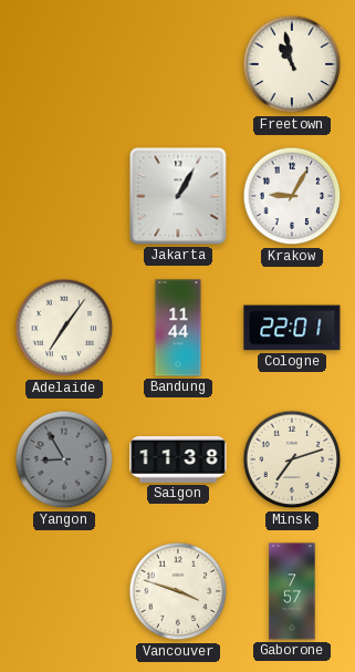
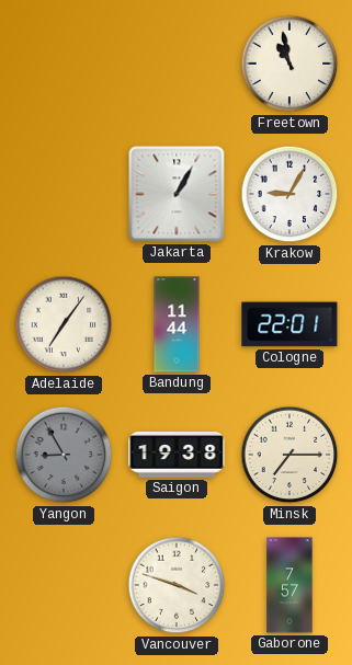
Saigon: 11:38 -> 19:38 (177, 455)
Minsk: 7:12 -> 7:15 (289, 455)
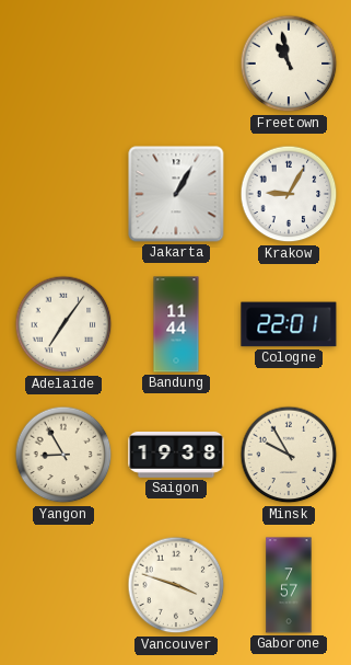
Yangon dial: grey -> cream (63, 455)
Minsk: 7:15 -> 9:55 (289, 455)
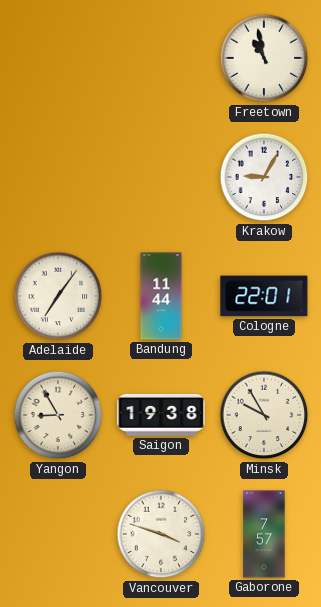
Jakarta: 1:05 -> none (176, 194)
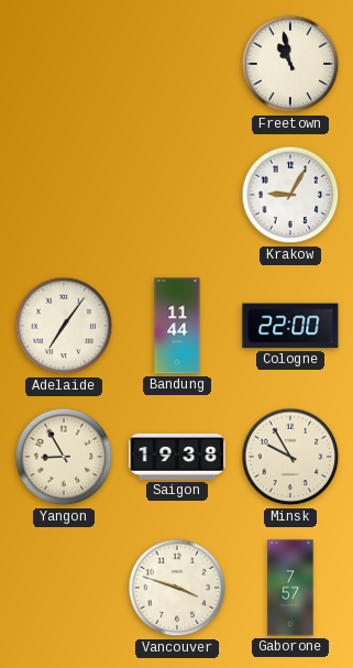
Cologne: 22:01 -> 22:00 (290, 326)
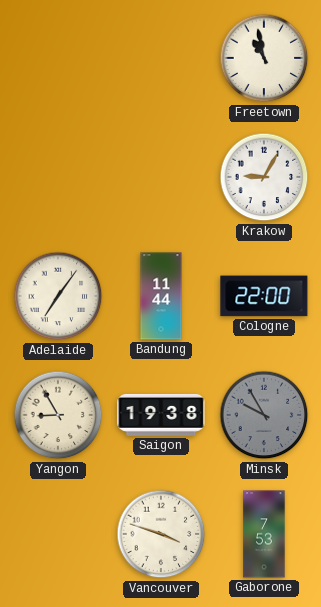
Minsk dial: cream -> grey (264, 415)
Gaborone: 7:57 -> 7:53 (264, 534)
